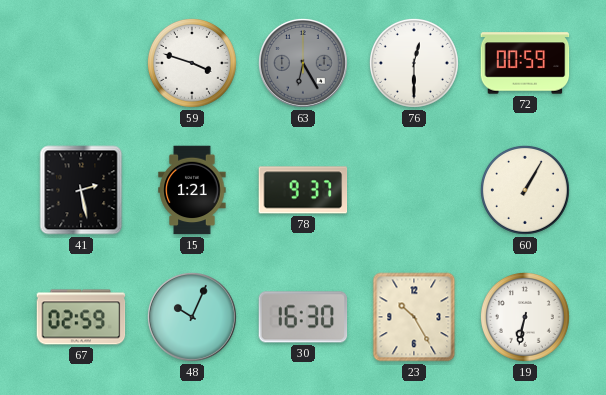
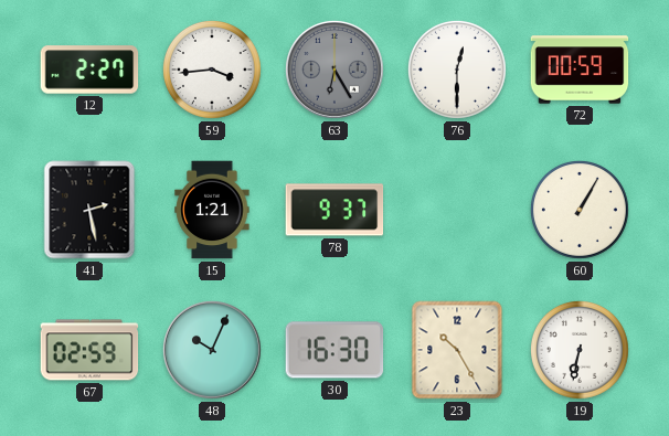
12: none -> 2:27 (89, 70)
59: 3:48 -> 3:44 (212, 70)
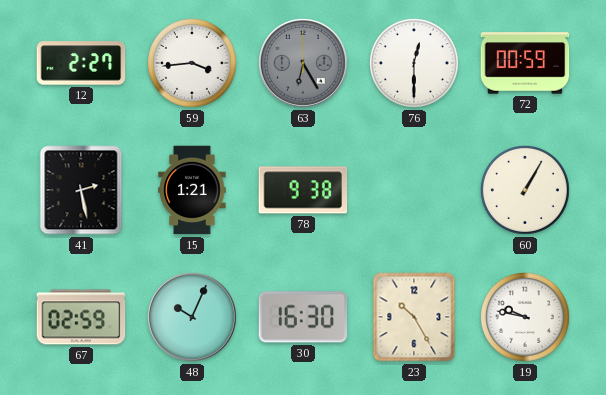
78: 9:37 -> 9:38 (303, 190)
19: 6:32 -> 9:47 (525, 317)
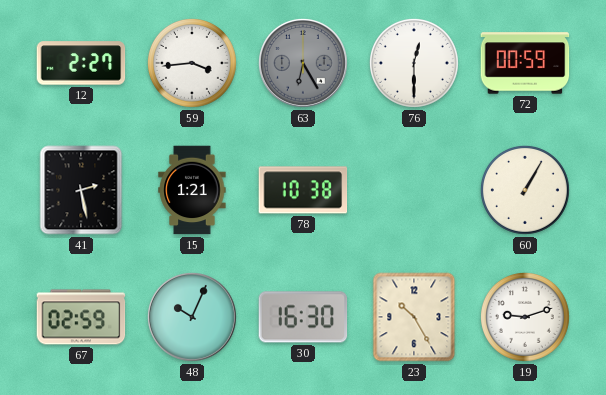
78: 9:38 -> 10:38 (303, 190)
19: 9:47 -> 9:12 (525, 317)
